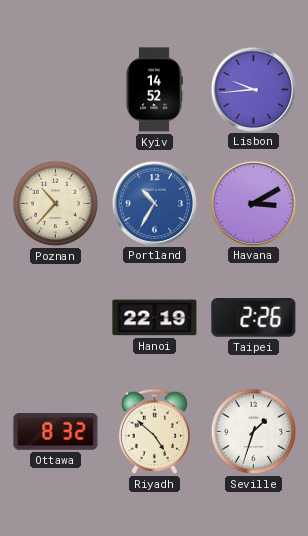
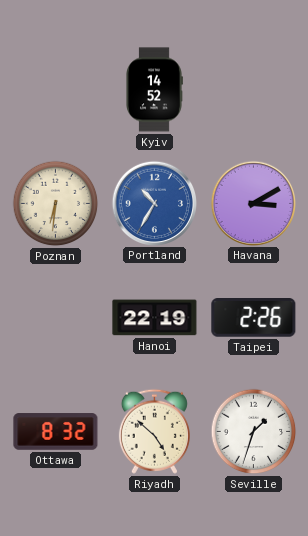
Lisbon: 9:44 -> none (253, 89)
Poznan: 10:37 -> 6:31 (56, 204)
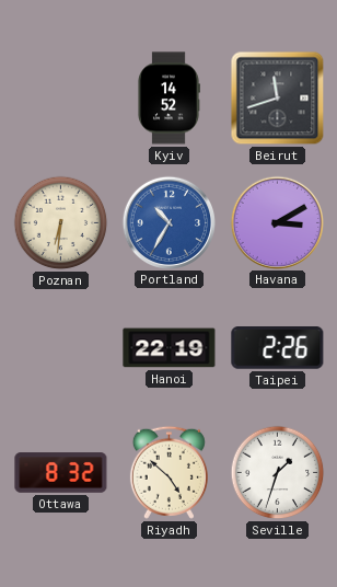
Beirut: none -> 11:42 (278, 99)
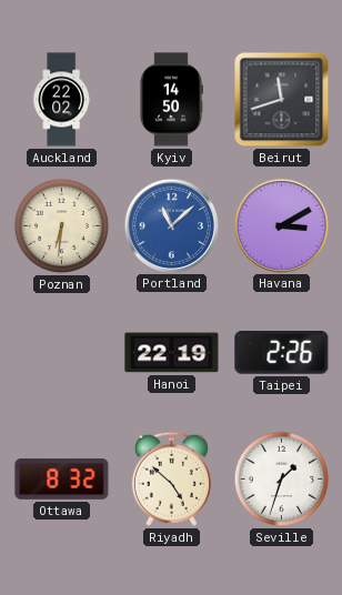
Auckland: none -> 22:02 (61, 100)
Kyiv: 14:52 -> 14:50 (171, 100)
Portland: 10:35 -> 11:08 (171, 225)
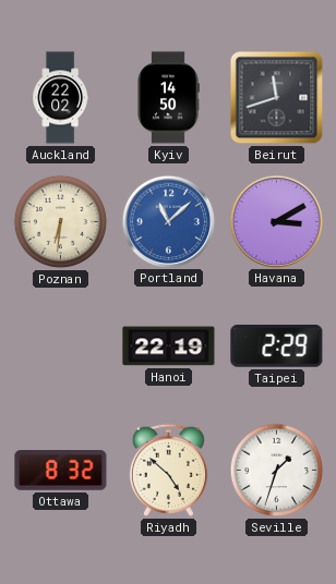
Taipei: 2:26 -> 2:29 (277, 346)
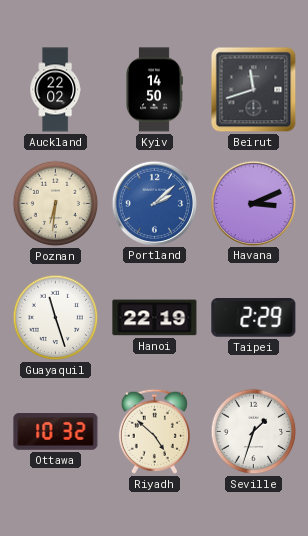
Portland: 11:08 -> 2:08 (154, 203)
Havana: 3:10 -> 3:11 (253, 203)
Guayaquil: none -> 11:27 (56, 318)
Ottawa: 8:32 -> 10:32 (56, 432)
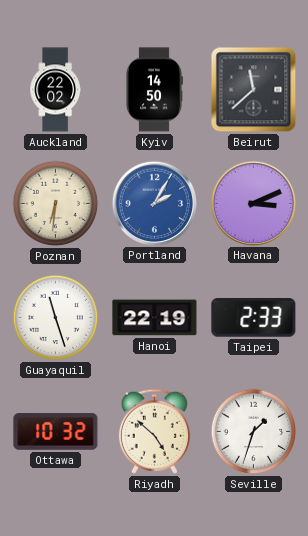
Beirut: 11:42 -> 11:38 (254, 90)
Portland: 2:08 -> 2:05 (154, 203)
Taipei: 2:29 -> 2:33 (254, 318)
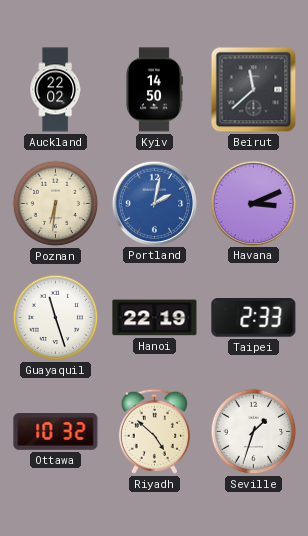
Portland: 2:05 -> 2:02 (154, 203)
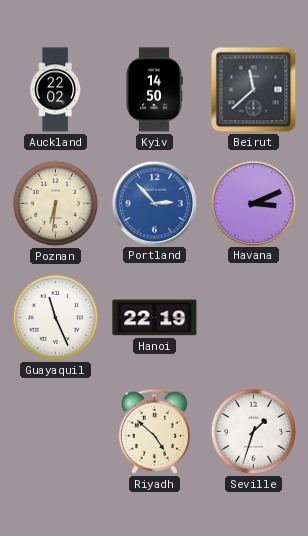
Portland: 2:02 -> 2:53 (154, 203)
Guayaquil: 11:27 -> 11:26 (56, 318)
Taipei: 2:33 -> none (254, 318)
Ottawa: 10:32 -> none (56, 432)
